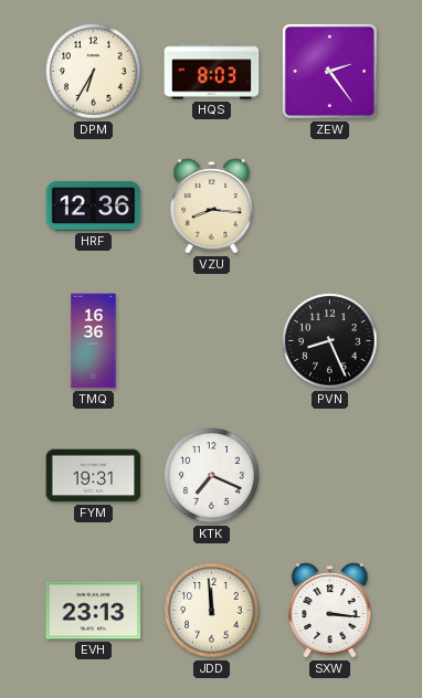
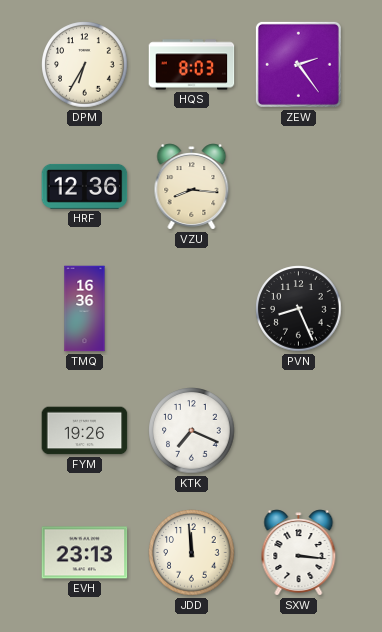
FYM: 19:31 -> 19:26 (85, 431)
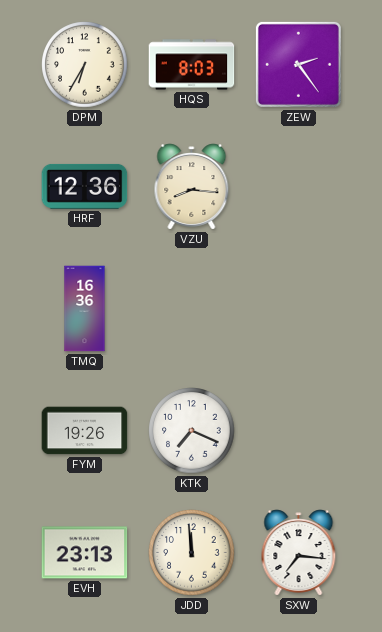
PVN: 8:26 -> none (299, 309)
SXW: 3:16 -> 7:16 (299, 553)
